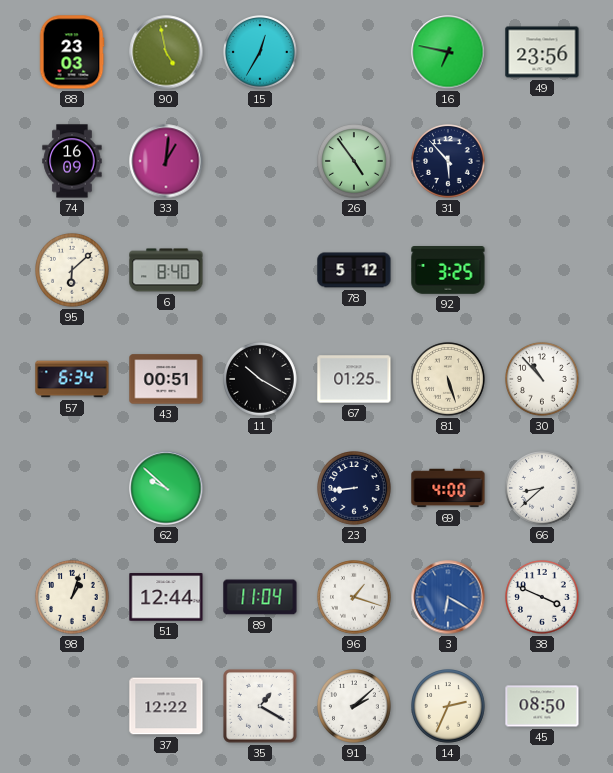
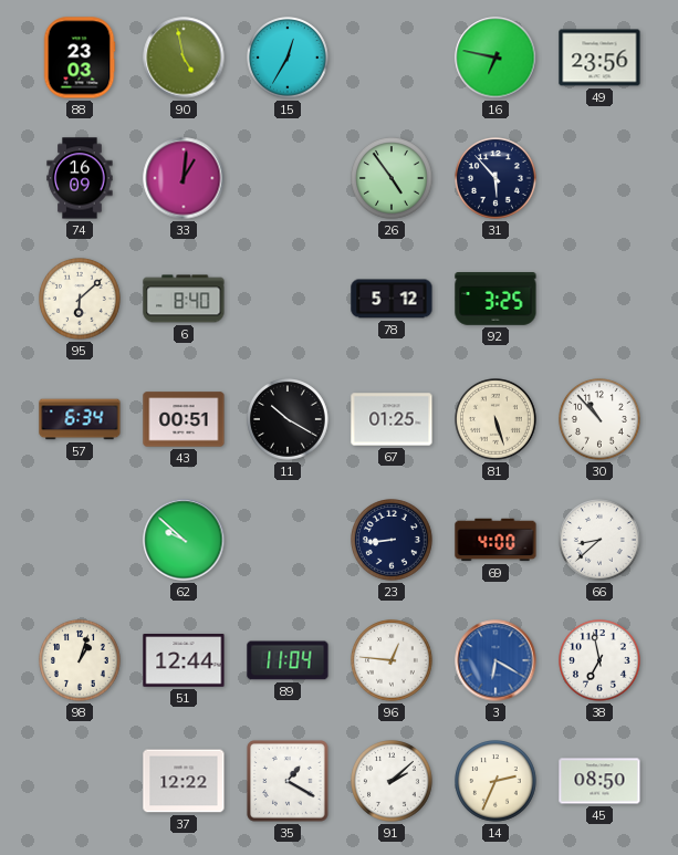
96: 1:18 -> 12:46 (393, 661)
38: 3:49 -> 6:58 (601, 661)
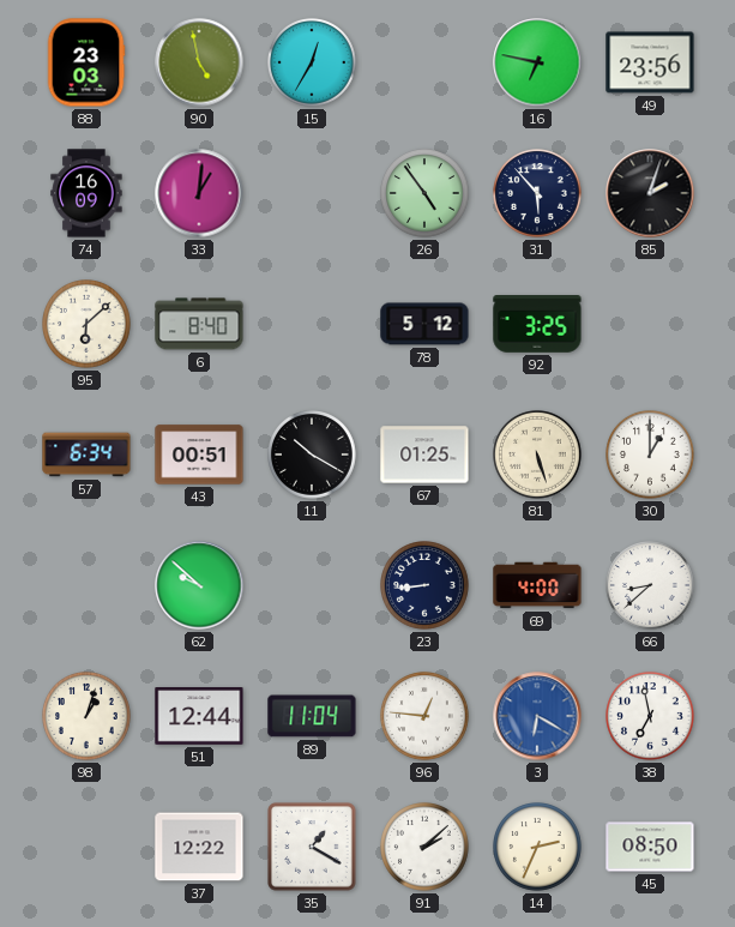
85: none -> 2:03 (650, 193)
30: 10:53 -> 1:00 (651, 456)
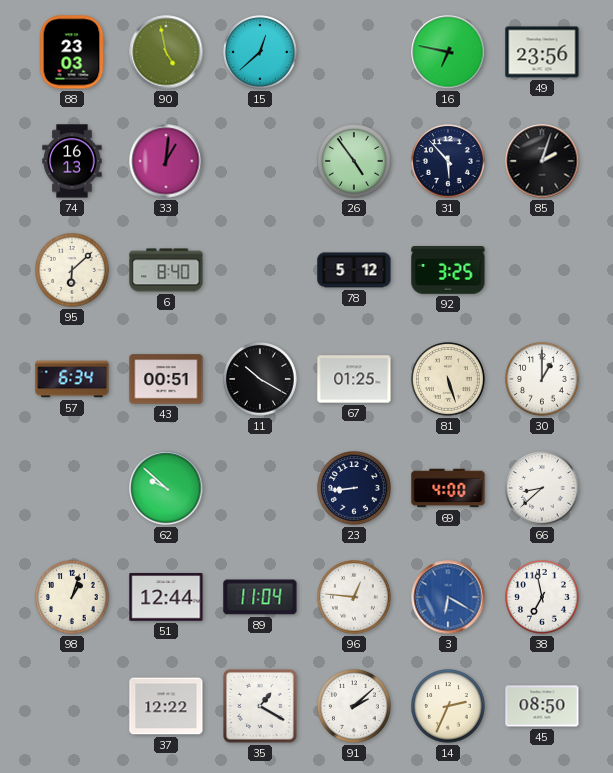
15: 12:35 -> 12:38 (261, 53)
74: 16:09 -> 16:13 (72, 161)
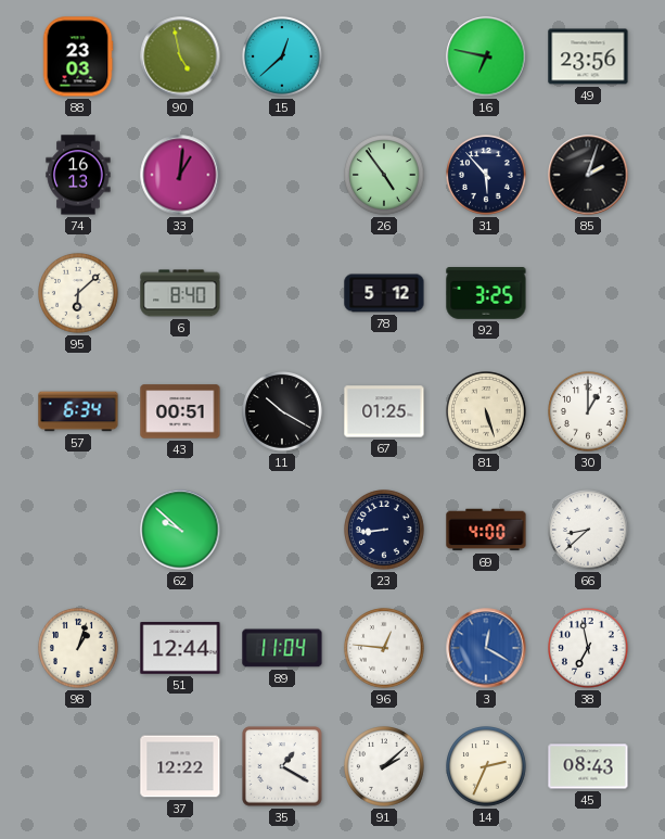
3: 6:20 -> 12:20 (486, 648)
45: 08:50 -> 08:43 (588, 766)
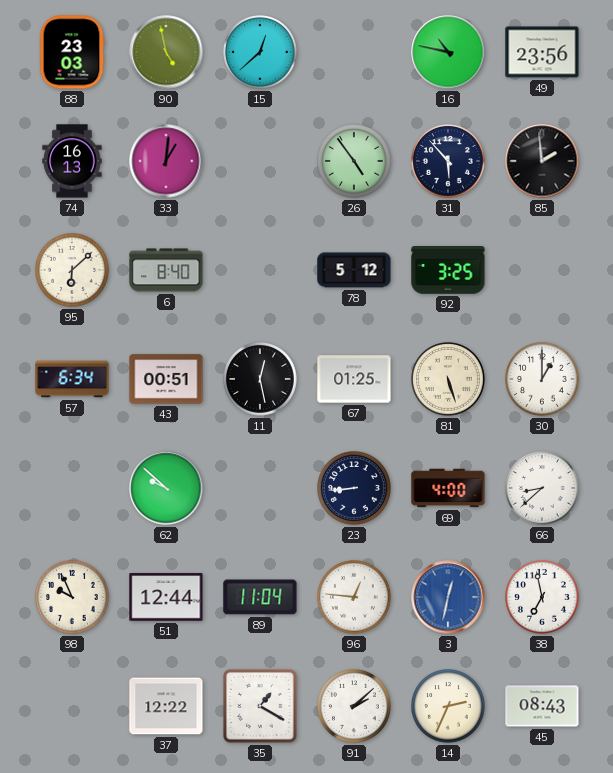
16: 6:47 -> 10:47 (448, 52)
85: 2:03 -> 1:59 (542, 161)
11: 10:20 -> 12:28 (261, 380)
98: 1:03 -> 9:56 (73, 598)
3: 12:20 -> 12:32 (448, 597)
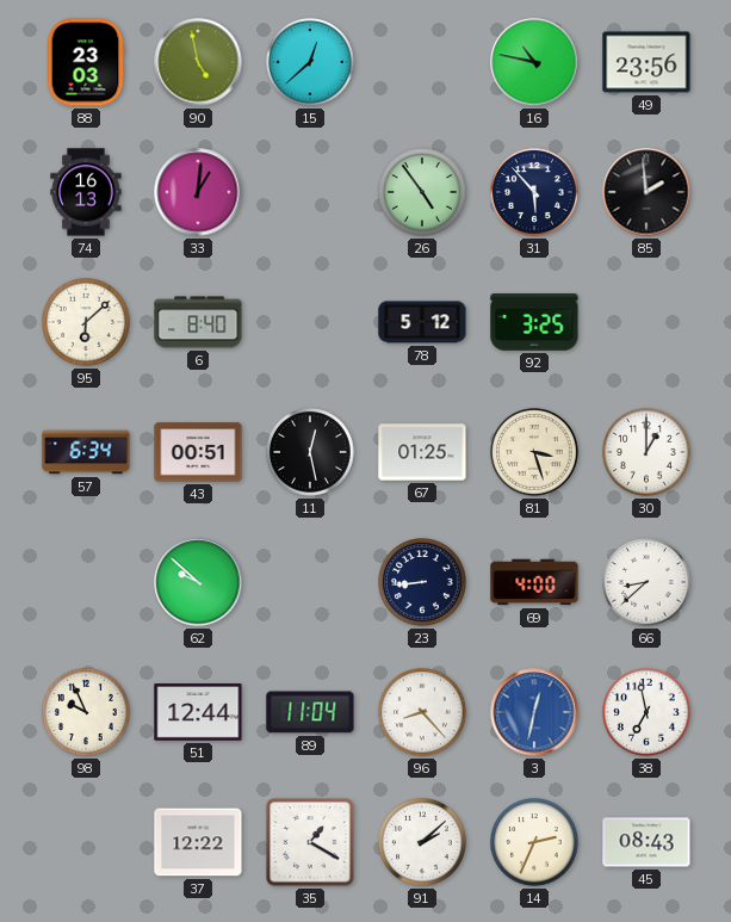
81: 5:27 -> 3:27 (535, 453)
96: 12:46 -> 8:23 (423, 713)
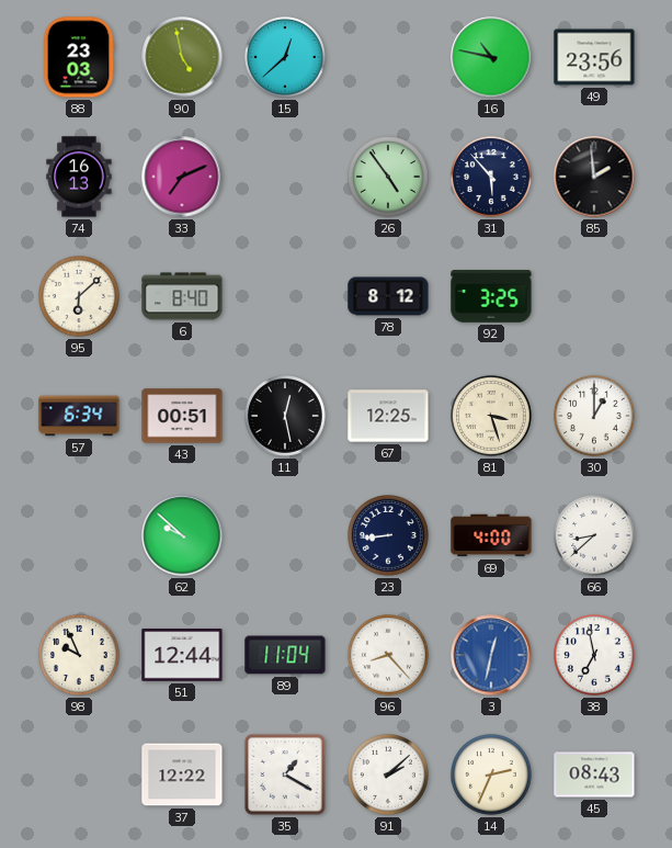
33: 1:01 -> 7:11 (182, 177)
78: 5:12 -> 8:12 (388, 296)
67: 01:25 -> 12:25 (388, 416)
